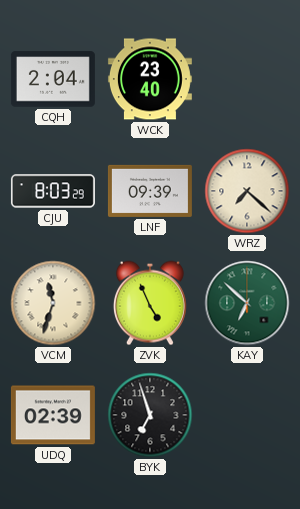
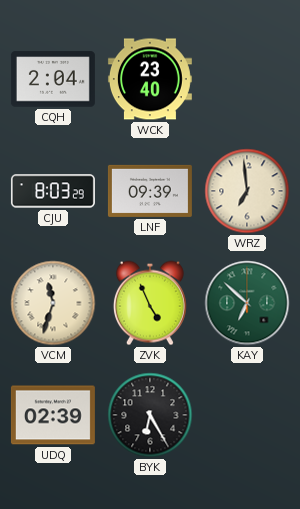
WRZ: 7:22 -> 6:59 (247, 191)
BYK: 6:57 -> 6:25 (150, 415)
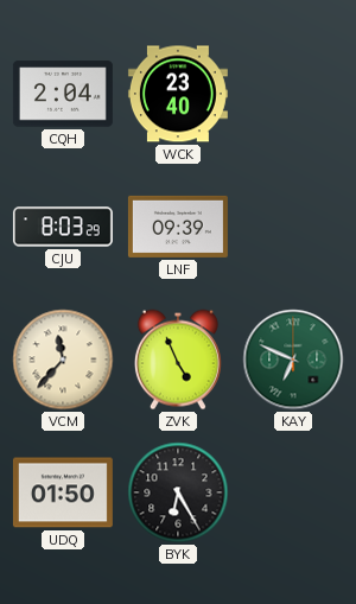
WRZ: 6:59 -> none (247, 191)
VCM: 11:33 -> 11:37 (63, 360)
KAY: 6:52 -> 6:49 (293, 360)
UDQ: 02:39 -> 01:50 (63, 492)
